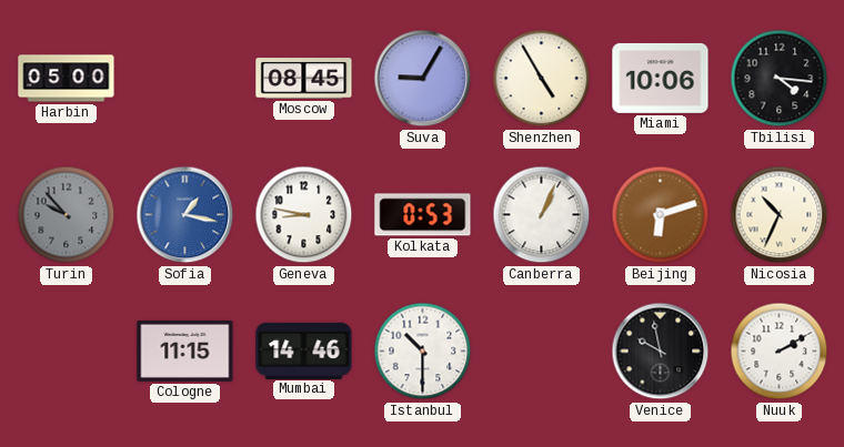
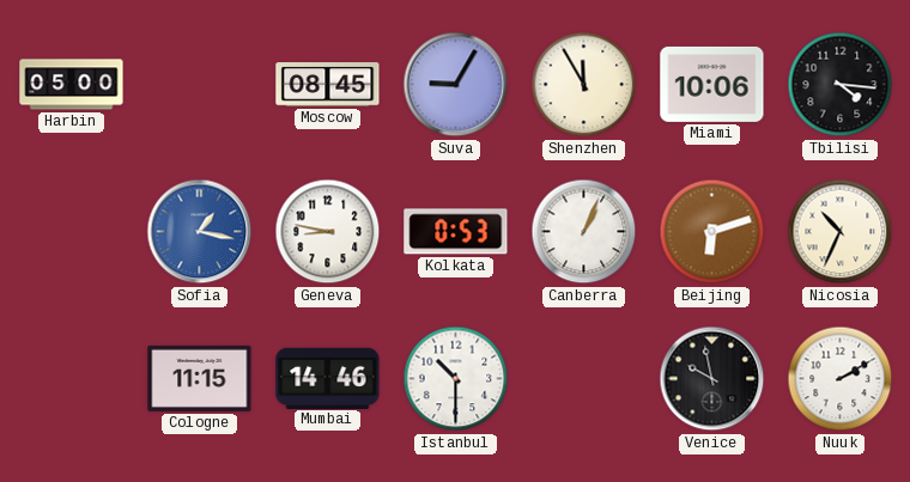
Shenzhen: 4:55 -> 11:55 (584, 85)
Turin: 9:53 -> none (67, 215)
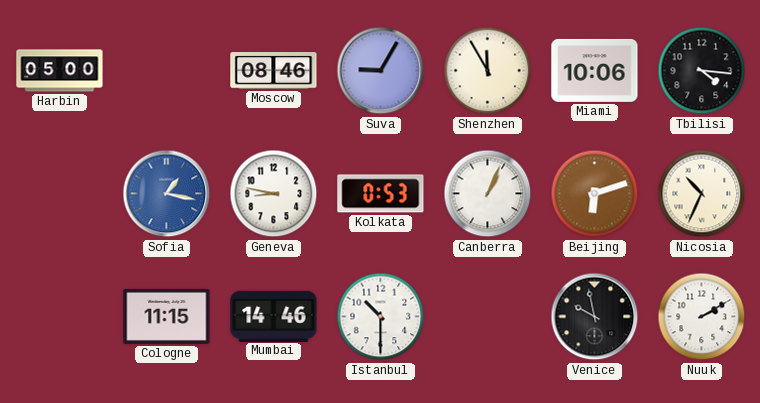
Moscow: 08:45 -> 08:46 (274, 71)
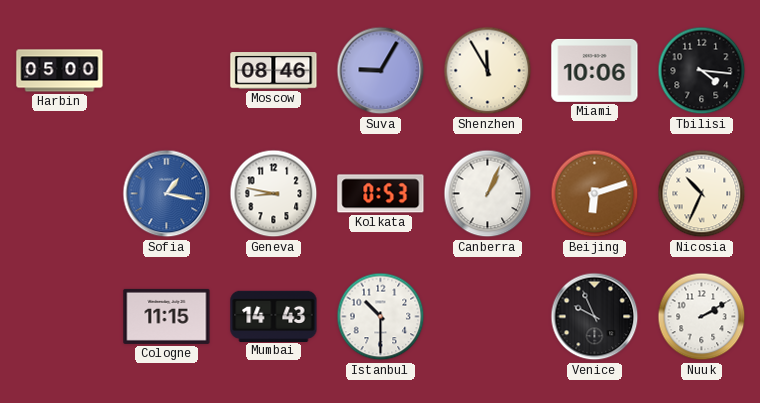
Mumbai: 14:46 -> 14:43 (274, 316)
Venice: 9:58 -> 9:56 (595, 317)
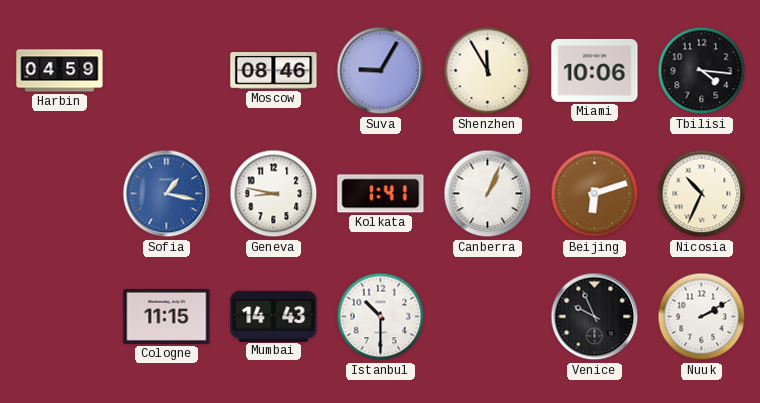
Harbin: 05:00 -> 04:59 (60, 71)
Kolkata: 0:53 -> 1:41 (381, 194)
